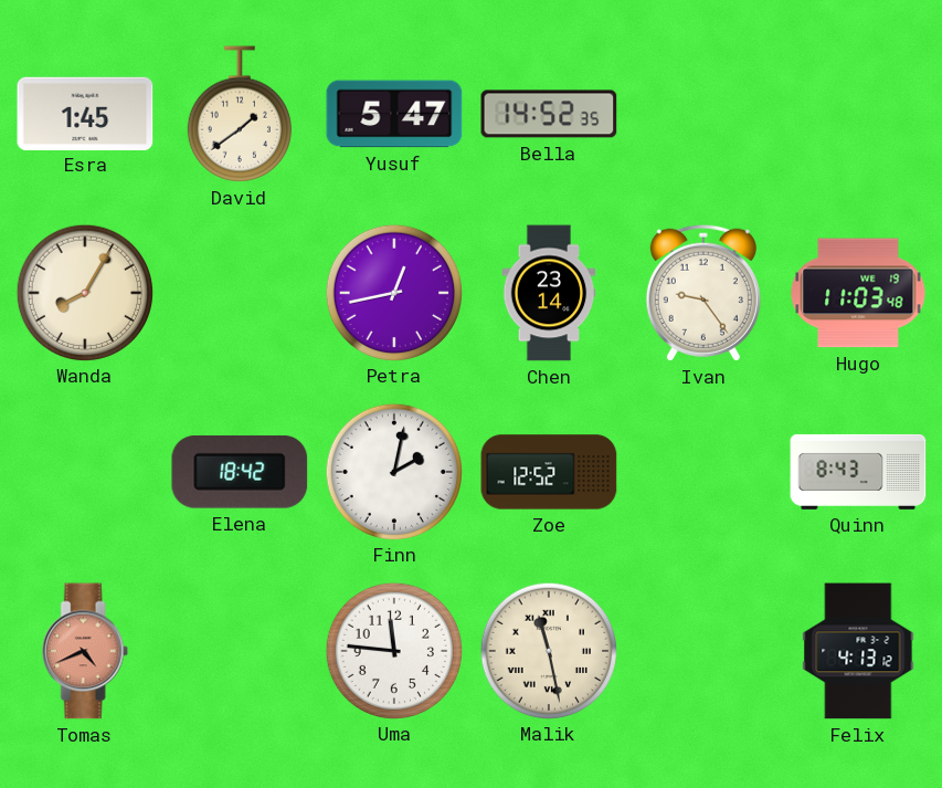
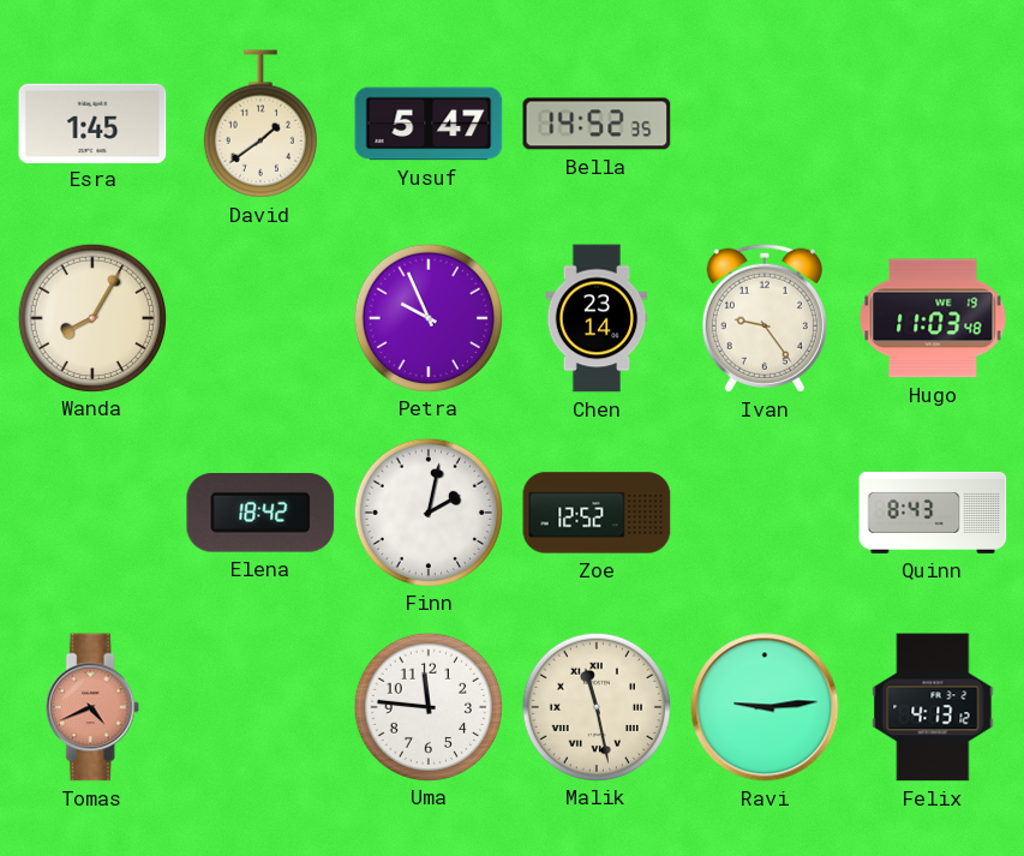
Petra: 12:43 -> 9:56 (427, 317)
Ravi: none -> 9:14 (765, 707)
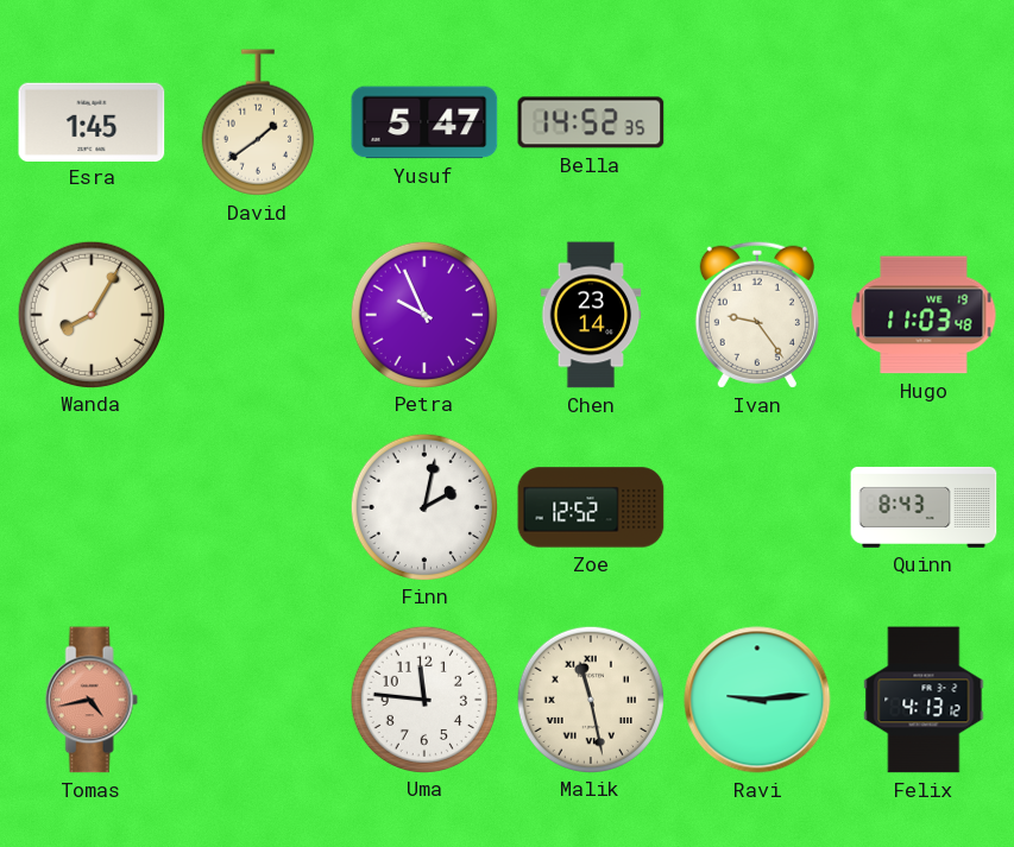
Elena: 18:42 -> none (261, 513)
Tomas: 4:41 -> 4:43 (92, 700)
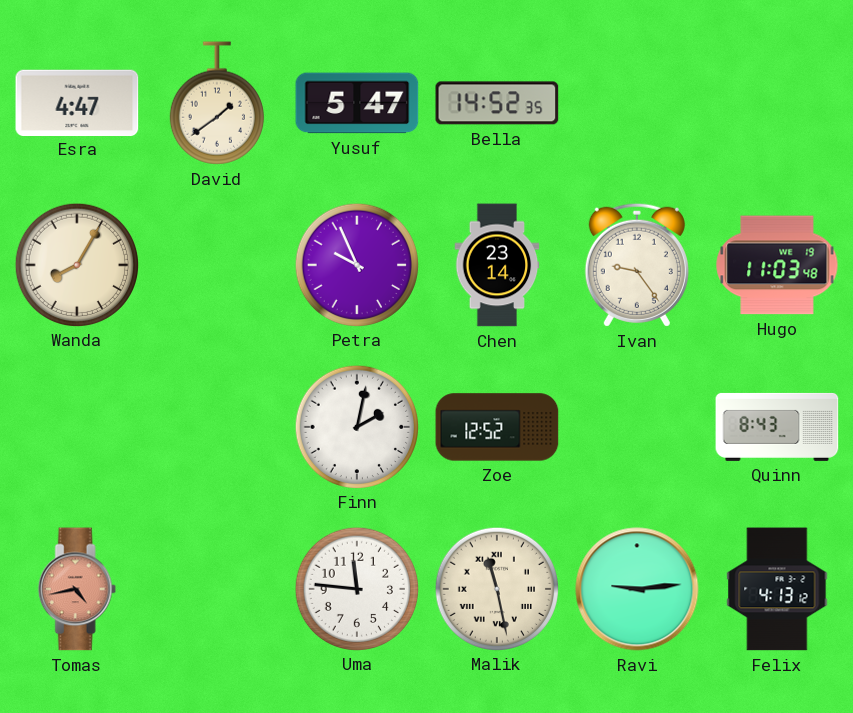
Esra: 1:45 -> 4:47 (77, 102)
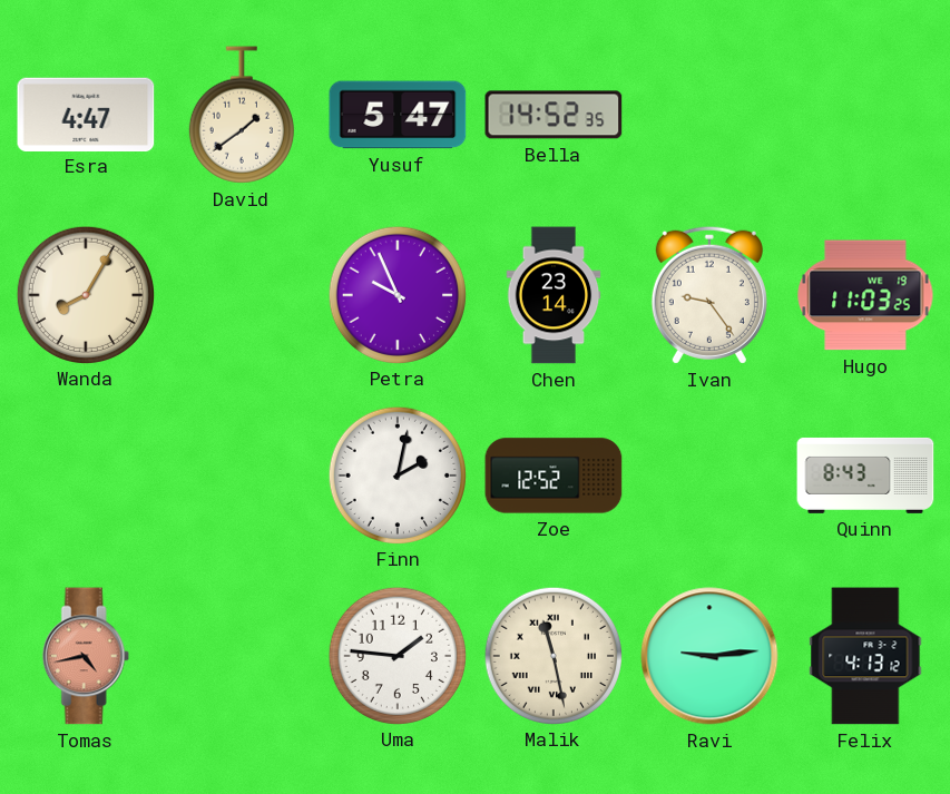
Hugo: 11:03:48 -> 11:03:25 (865, 295)
Uma: 11:46 -> 1:46 (396, 655)
